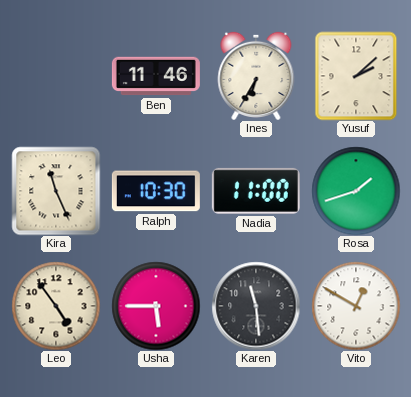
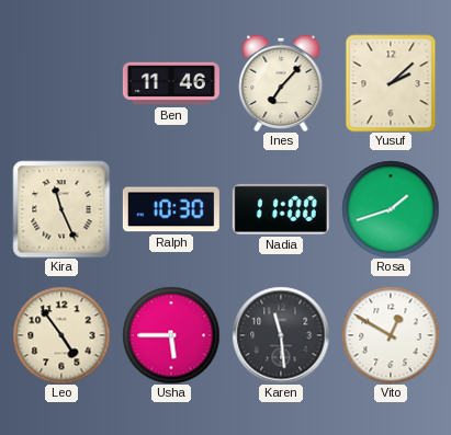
Ines: 6:35 -> 7:07 (281, 83)
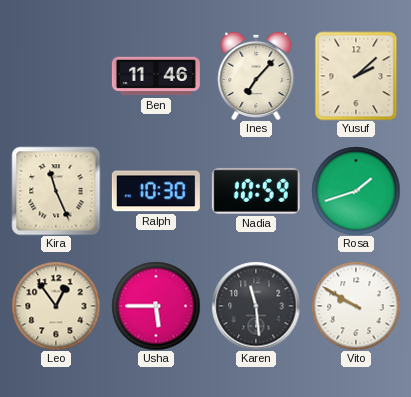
Nadia: 11:00 -> 10:59 (256, 191)
Leo: 4:54 -> 12:54 (56, 306)
Vito: 12:50 -> 9:50 (356, 306)
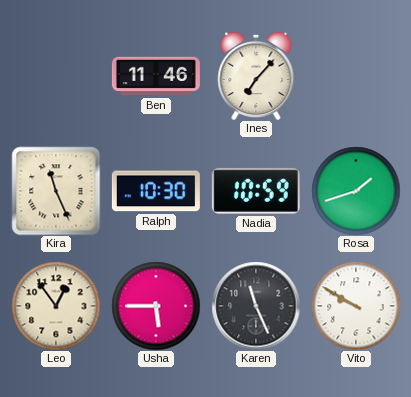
Yusuf: 2:08 -> none (356, 76)
Karen: 11:29 -> 11:26 (256, 306)
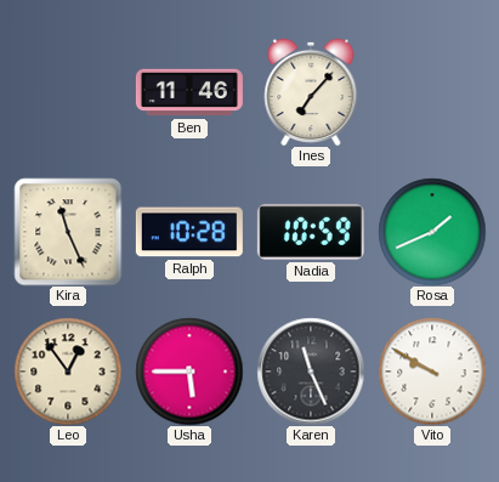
Ralph: 10:30 -> 10:28 (189, 232)
Rosa: 1:42 -> 1:41 (432, 232)
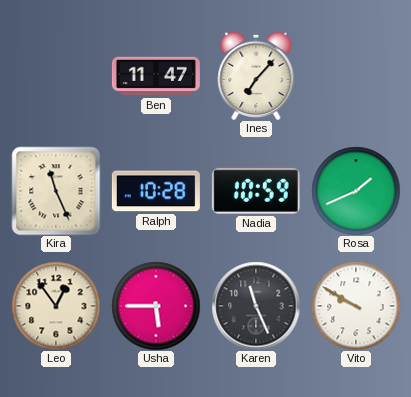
Ben: 11:46 -> 11:47 (156, 76)
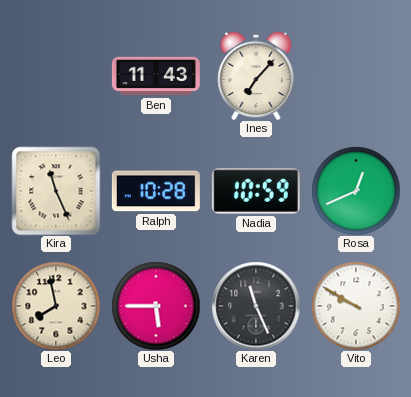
Ben: 11:47 -> 11:43 (156, 76)
Rosa: 1:41 -> 12:41 (356, 191)
Leo: 12:54 -> 7:58 (56, 306)
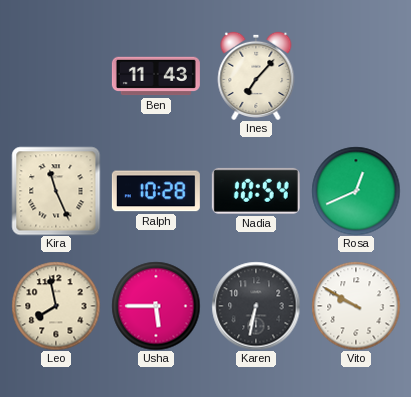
Nadia: 10:59 -> 10:54 (256, 191)
Karen: 11:26 -> 6:32 (256, 306)
